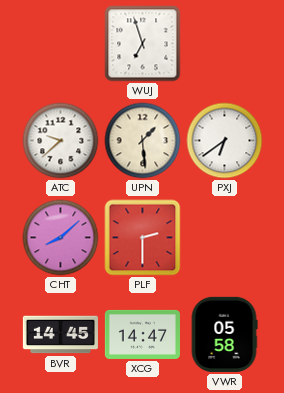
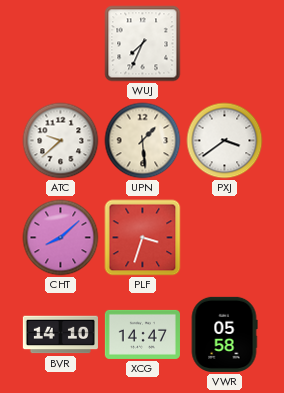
WUJ: 6:57 -> 7:34 (143, 44)
PXJ: 6:39 -> 3:39 (225, 141)
PLF: 2:30 -> 3:33 (143, 238)
BVR: 14:45 -> 14:10 (60, 335)
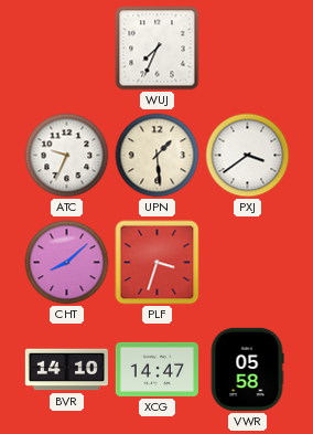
ATC: 9:38 -> 9:34 (67, 156)
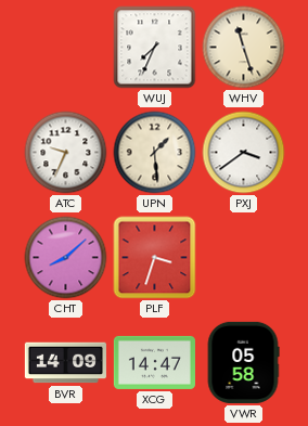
WHV: none -> 11:27 (244, 48)
BVR: 14:10 -> 14:09 (65, 363)
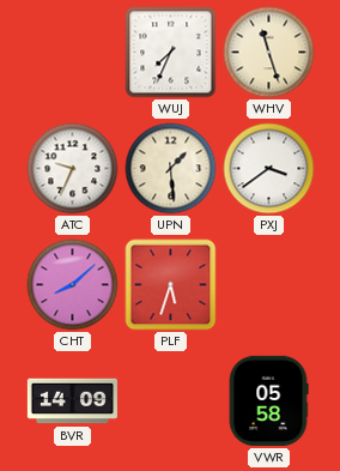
PLF: 3:33 -> 5:33 (171, 285)
XCG: 14:47 -> none (154, 362)
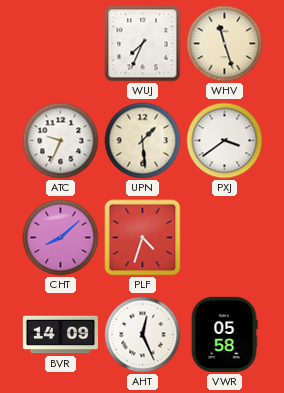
PLF: 5:33 -> 4:33 (143, 238)
AHT: none -> 12:26 (143, 335)
